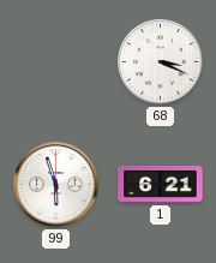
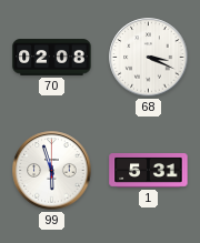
70: none -> 02:08 (52, 58)
1: 6:21 -> 5:31 (149, 171)
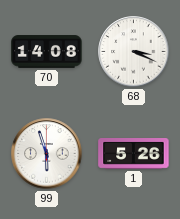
70: 02:08 -> 14:08 (47, 52)
1: 5:31 -> 5:26 (134, 154)
